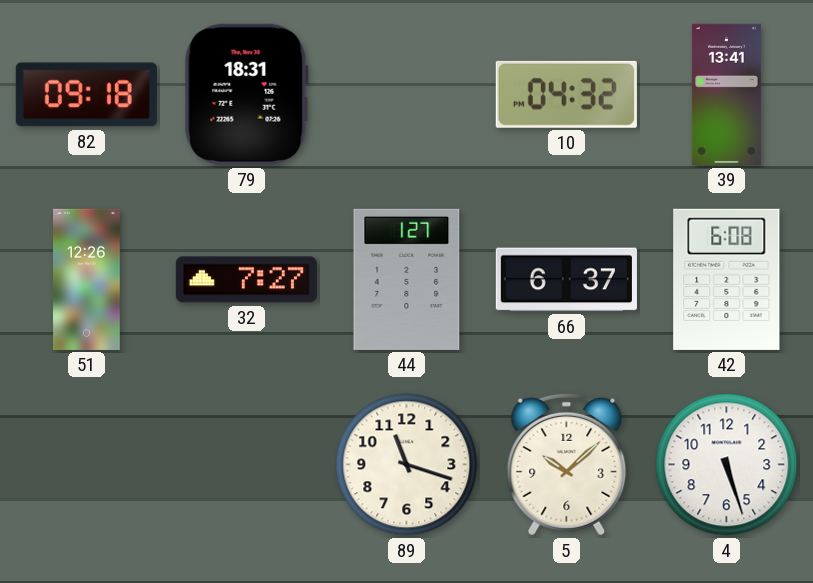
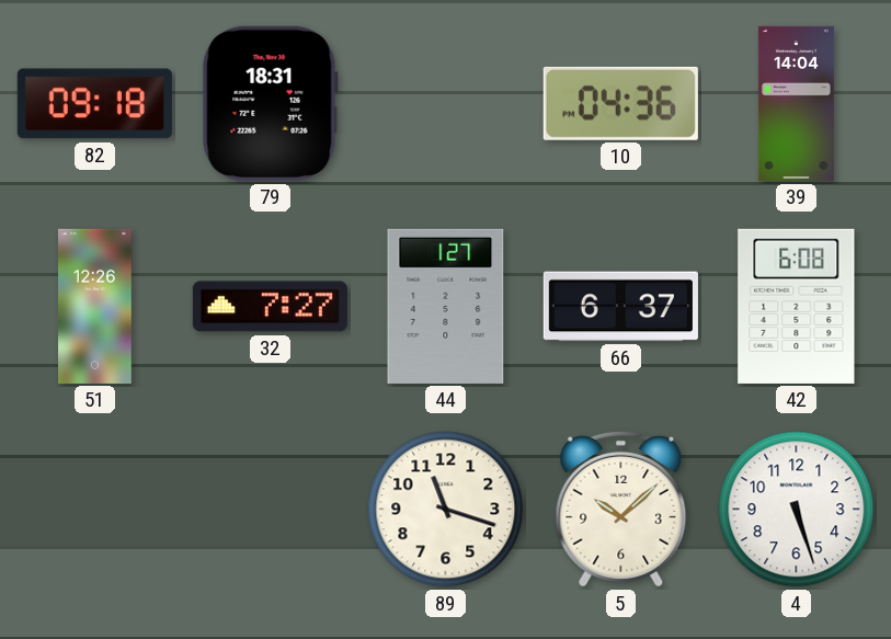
10: 04:32 -> 04:36 (620, 103)
39: 13:41 -> 14:04 (796, 103)
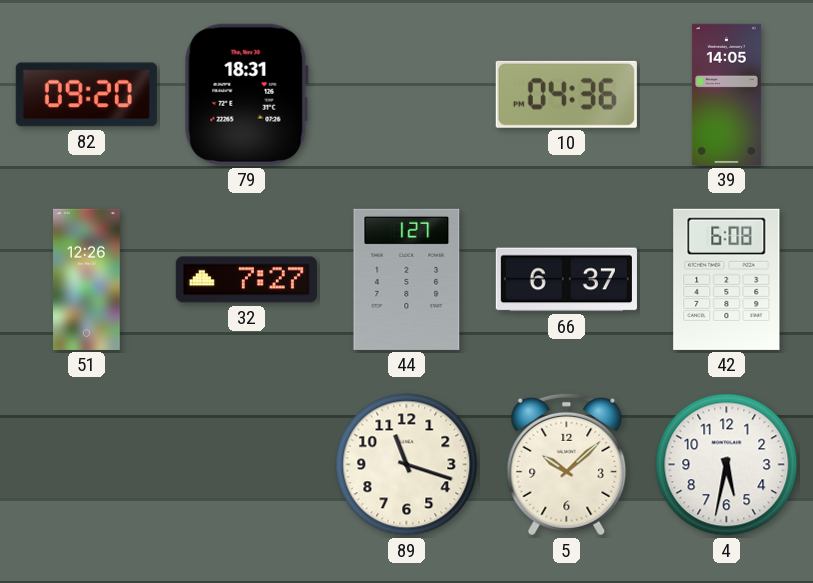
82: 09:18 -> 09:20 (86, 95)
39: 14:04 -> 14:05 (726, 94)
4: 5:27 -> 5:32 (727, 465)
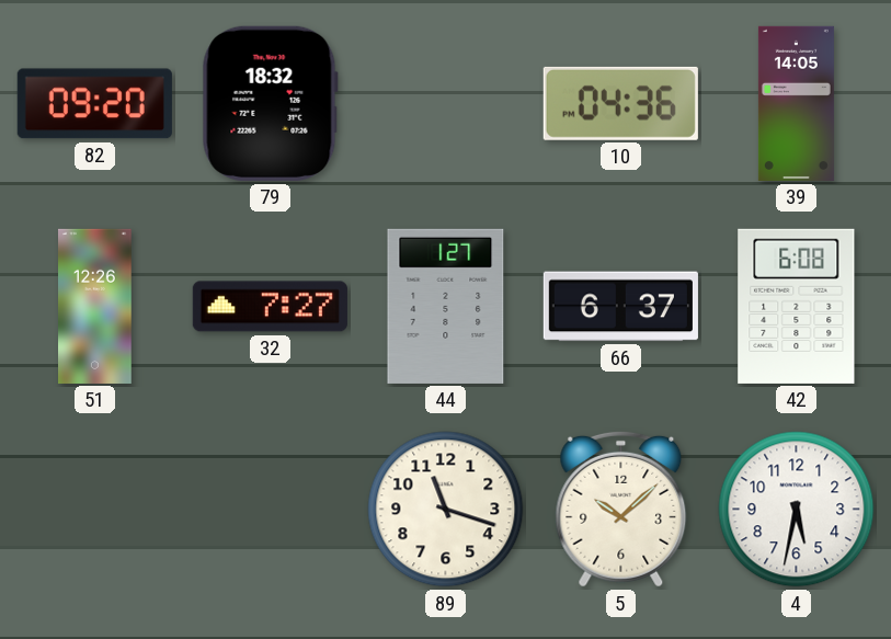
79: 18:31 -> 18:32 (270, 103)
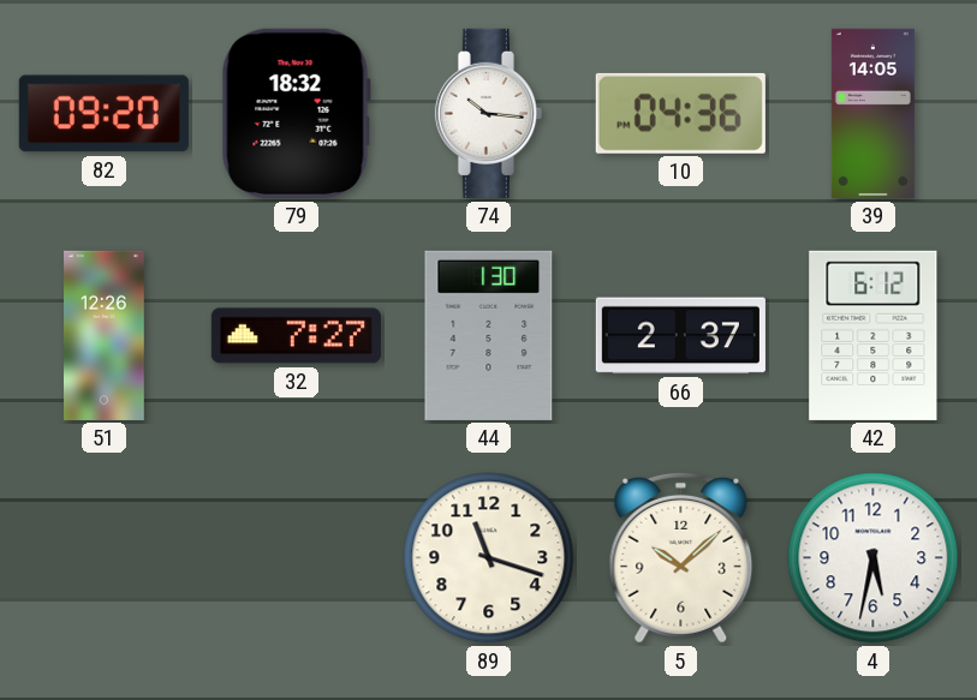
74: none -> 10:16 (488, 113)
44: 1:27 -> 1:30 (489, 335)
66: 6:37 -> 2:37 (680, 336)
42: 6:08 -> 6:12 (874, 335)
